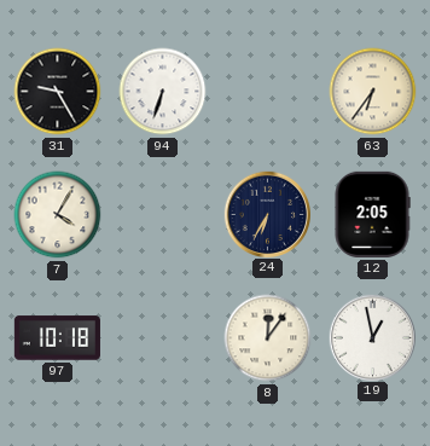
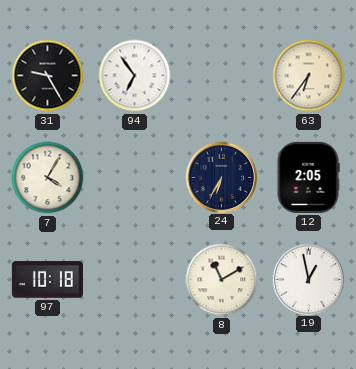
94: 6:33 -> 6:54 (135, 76)
8: 12:06 -> 11:10 (222, 280)
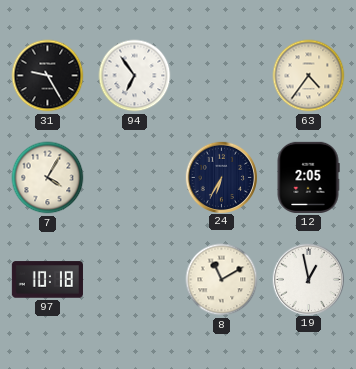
63: 6:36 -> 4:36 (309, 76)
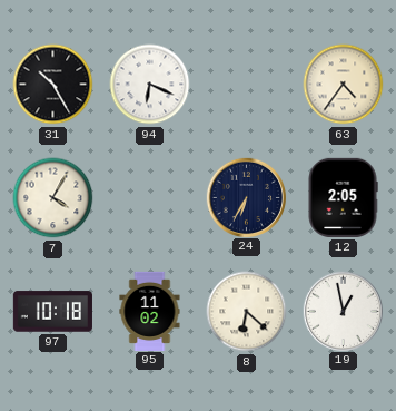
31: 9:25 -> 10:25 (53, 85)
94: 6:54 -> 6:19 (150, 85)
95: none -> 11:02 (150, 311)
8: 11:10 -> 6:22 (247, 312)
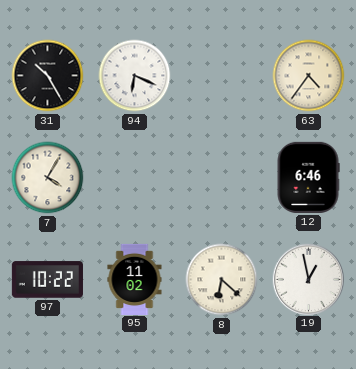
24: 6:35 -> none (246, 197)
12: 2:05 -> 6:46 (308, 177)
97: 10:18 -> 10:22 (47, 280)
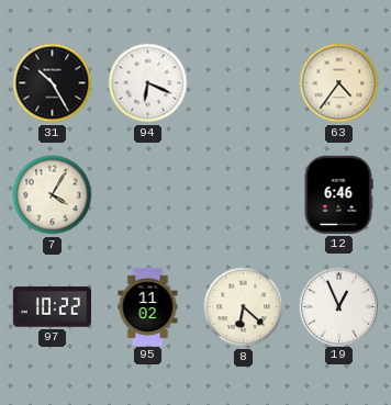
19: 12:58 -> 12:56 (338, 306)
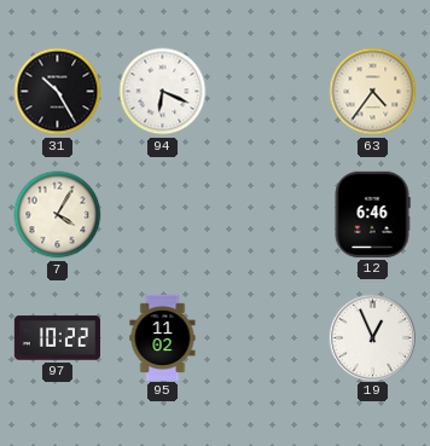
8: 6:22 -> none (244, 307)
